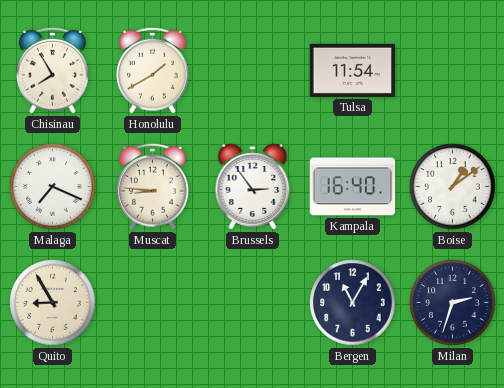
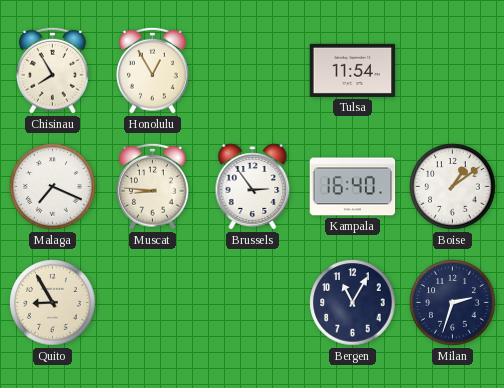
Honolulu: 1:40 -> 12:55 (153, 70)
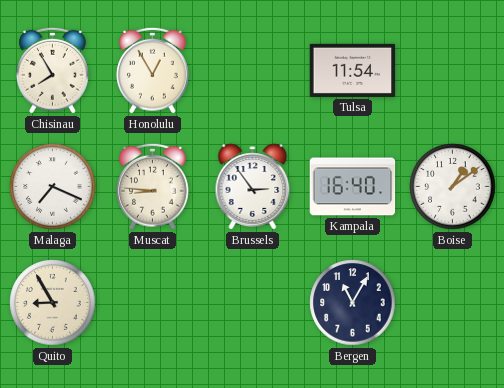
Milan: 2:33 -> none (453, 303)
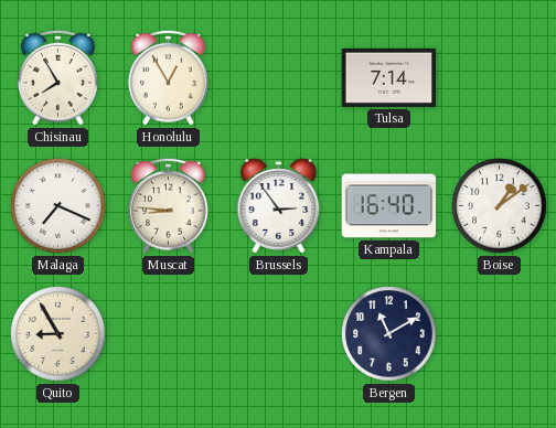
Tulsa: 11:54 -> 7:14 (389, 77)
Bergen: 11:05 -> 11:10 (389, 334)
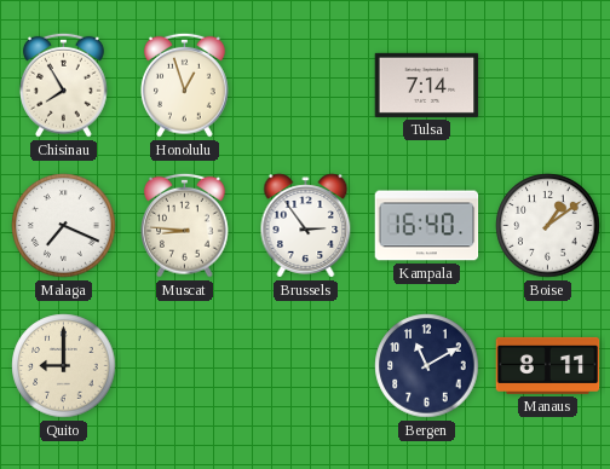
Honolulu: 12:55 -> 12:57 (185, 85)
Quito: 8:55 -> 9:00 (64, 366)
Manaus: none -> 8:11 (548, 365)
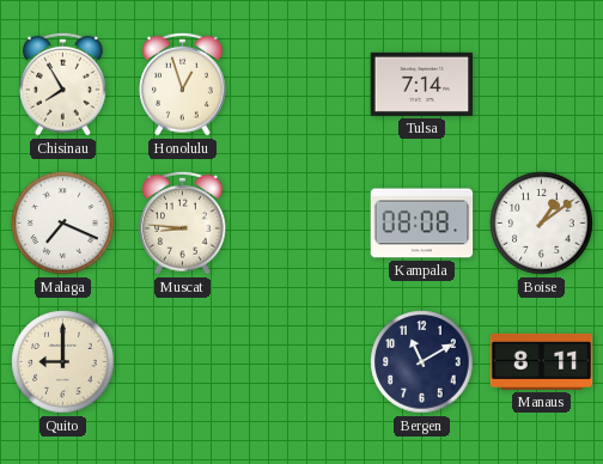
Brussels: 2:54 -> none (306, 226)
Kampala: 16:40 -> 08:08 (422, 224)
